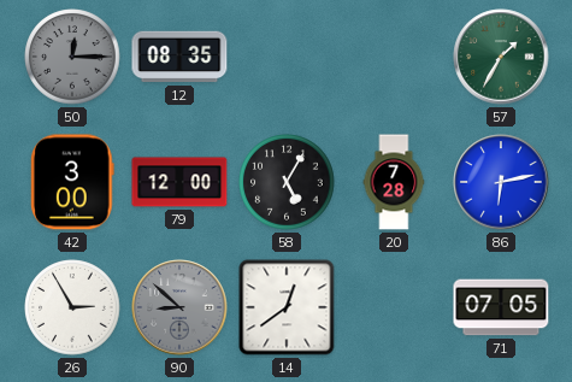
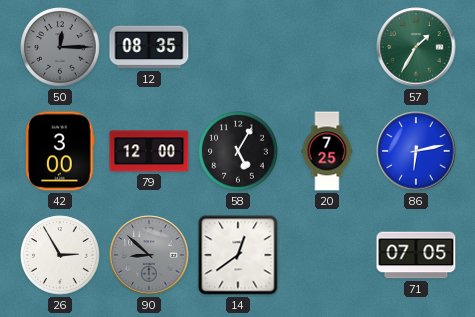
20: 7:28 -> 7:25 (327, 151)
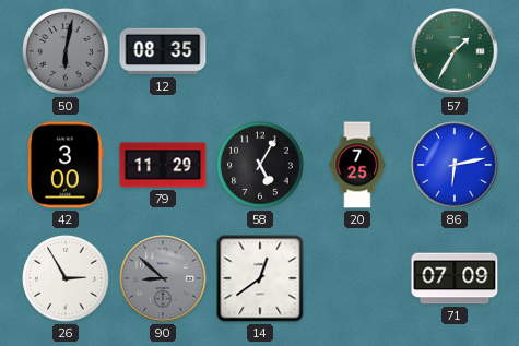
50: 12:15 -> 6:02 (66, 51)
79: 12:00 -> 11:29 (163, 165)
71: 07:05 -> 07:09 (455, 278)
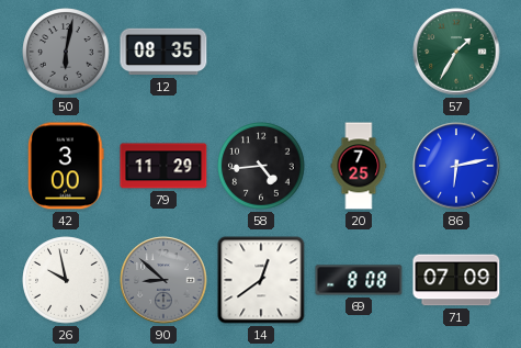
58: 5:05 -> 4:44 (261, 166)
26: 2:55 -> 9:58 (66, 280)
69: none -> 8:08 (359, 280)
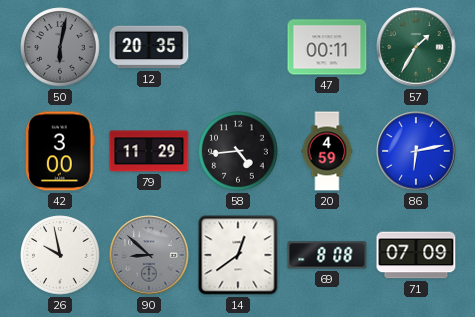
12: 08:35 -> 20:35 (149, 47)
47: none -> 00:11 (327, 47)
20: 7:25 -> 4:59 (327, 151)
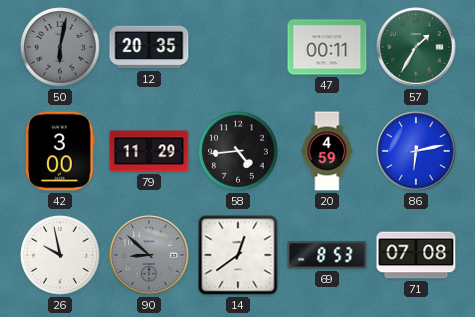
69: 8:08 -> 8:53 (327, 255)
71: 07:09 -> 07:08 (416, 255)
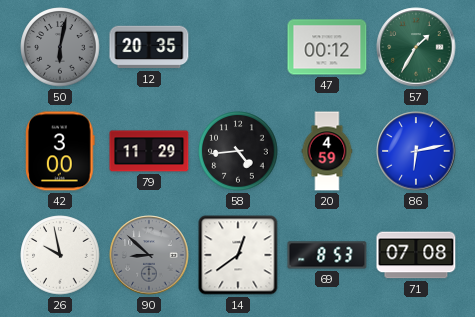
47: 00:11 -> 00:12 (327, 47)
